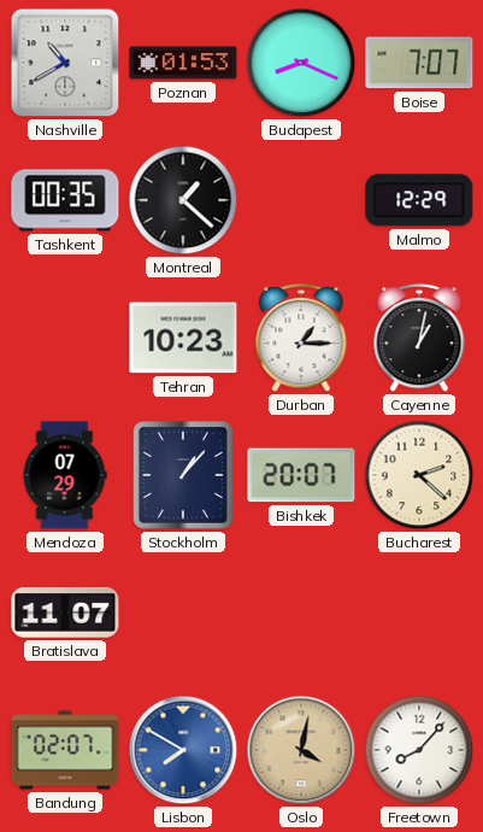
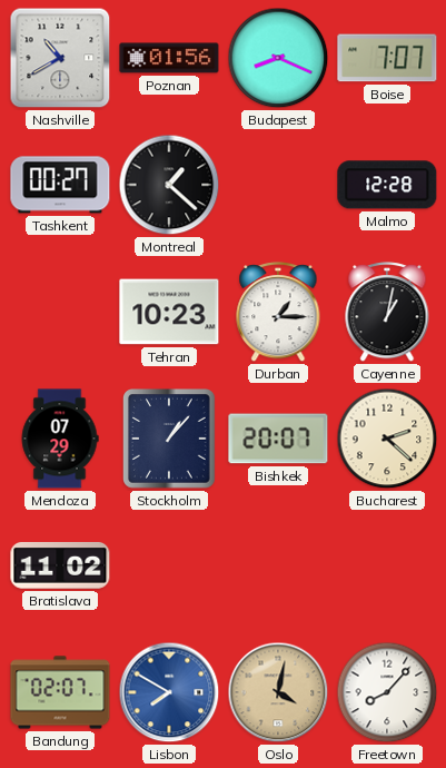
Poznan: 01:53 -> 01:56 (169, 58)
Tashkent: 00:35 -> 00:27 (60, 185)
Malmo: 12:29 -> 12:28 (387, 185)
Bratislava: 11:07 -> 11:02 (60, 565)
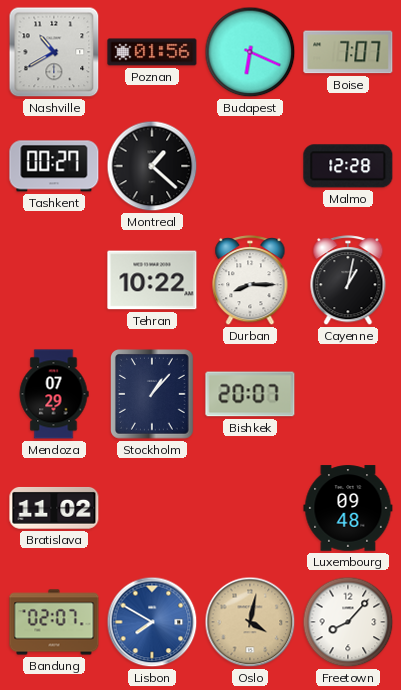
Budapest: 8:19 -> 6:19 (250, 52)
Tehran: 10:23 -> 10:22 (152, 280)
Durban: 1:15 -> 8:15 (250, 281)
Bucharest: 2:22 -> none (387, 439)
Luxembourg: none -> 09:48 (348, 508)
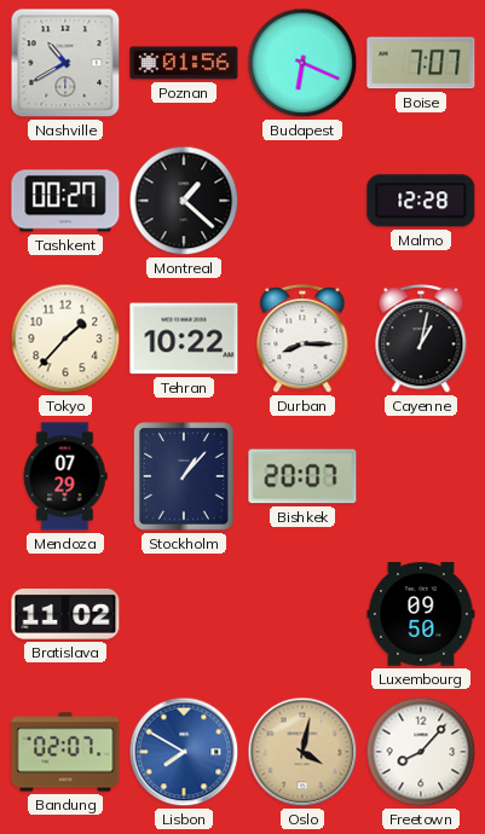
Tokyo: none -> 1:37 (65, 338)
Luxembourg: 09:48 -> 09:50 (421, 614)
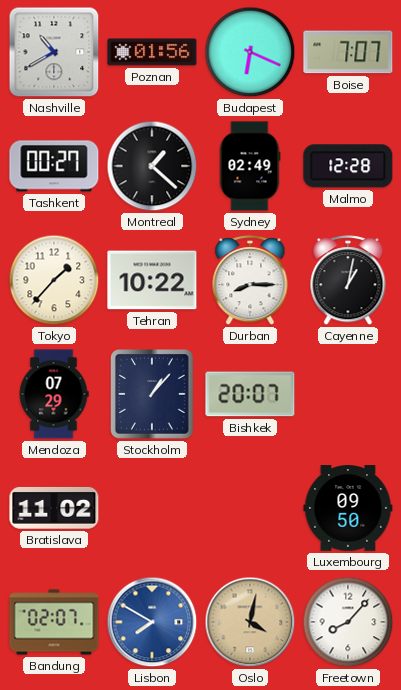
Sydney: none -> 02:49 (250, 166)
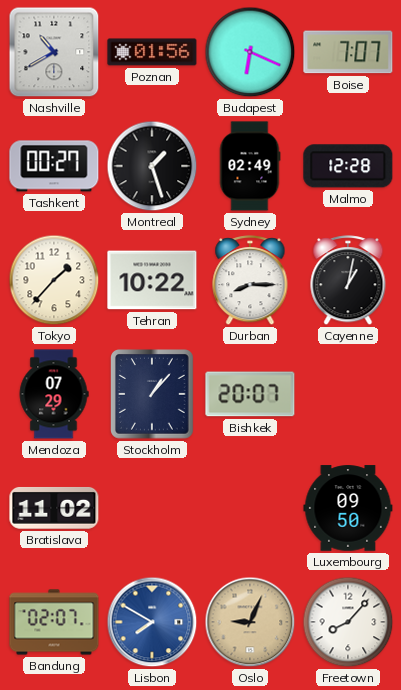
Montreal: 1:22 -> 1:27 (152, 166)
Oslo: 4:02 -> 9:04 (250, 622)
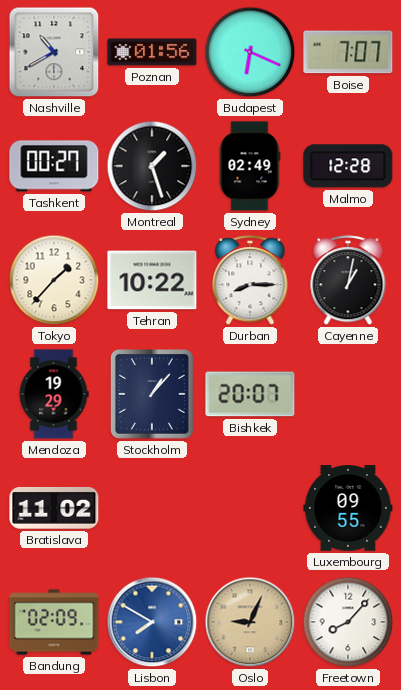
Mendoza: 07:29 -> 19:29 (54, 394)
Luxembourg: 09:50 -> 09:55 (348, 508)
Bandung: 02:07 -> 02:09 (54, 622)
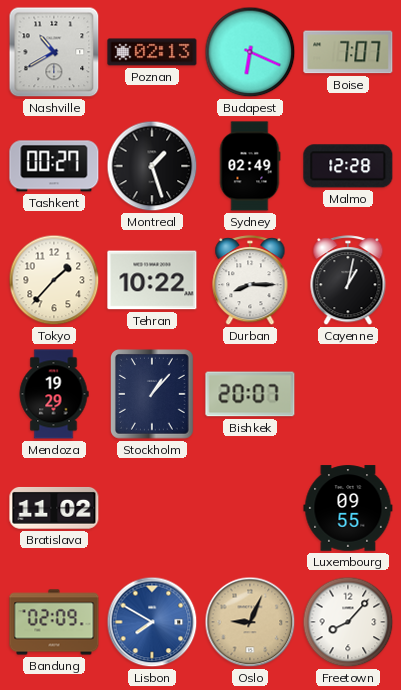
Poznan: 01:56 -> 02:13 (152, 52)
